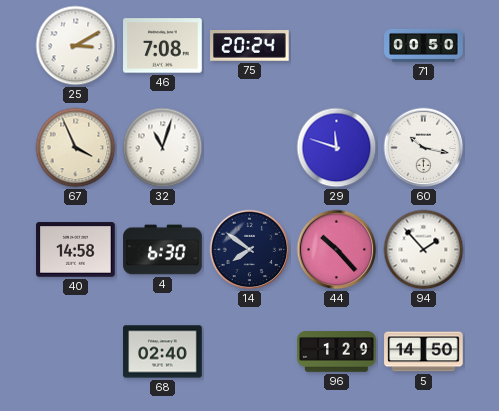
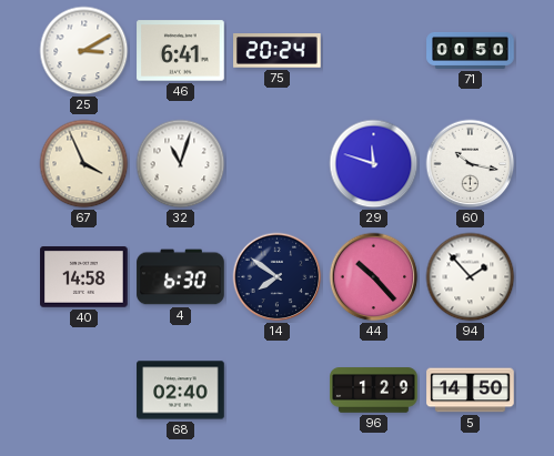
46: 7:08 -> 6:41 (181, 51)
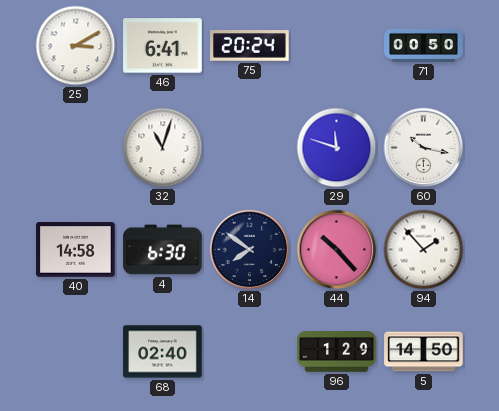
67: 3:56 -> none (84, 164)
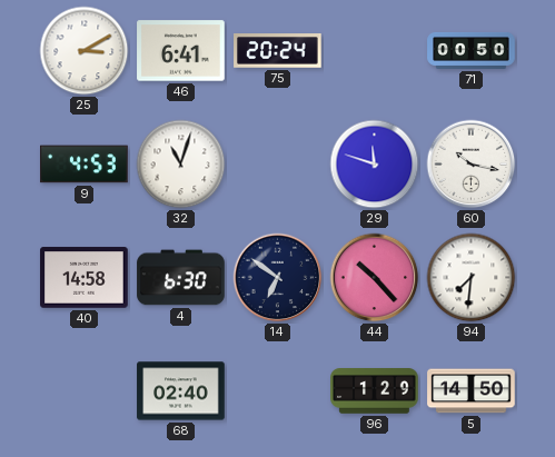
9: none -> 4:53 (85, 165)
14: 7:51 -> 6:51 (278, 278)
94: 1:53 -> 7:31 (472, 278)
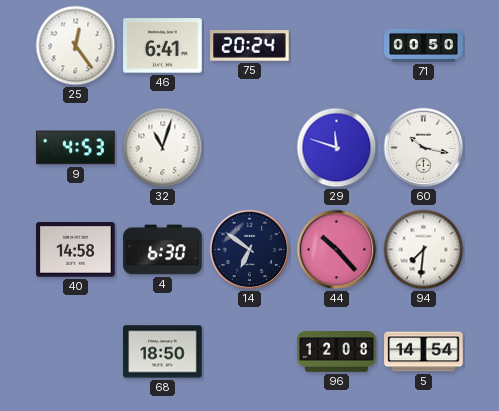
25: 3:10 -> 12:24 (76, 46)
68: 02:40 -> 18:50 (163, 352)
96: 1:29 -> 12:08 (337, 352)
5: 14:50 -> 14:54 (424, 352)
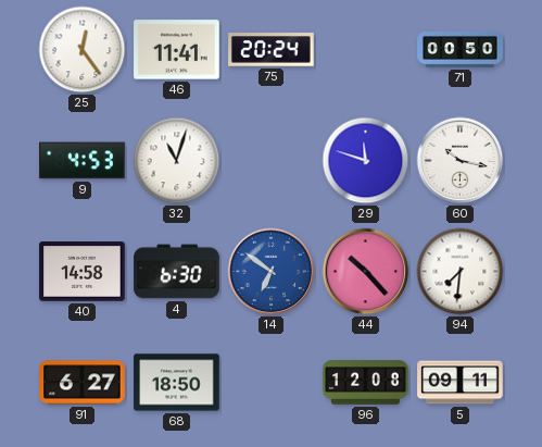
46: 6:41 -> 11:41 (177, 50)
14 dial: navy -> blue (272, 272)
91: none -> 6:27 (83, 383)
5: 14:54 -> 09:11 (461, 383)
